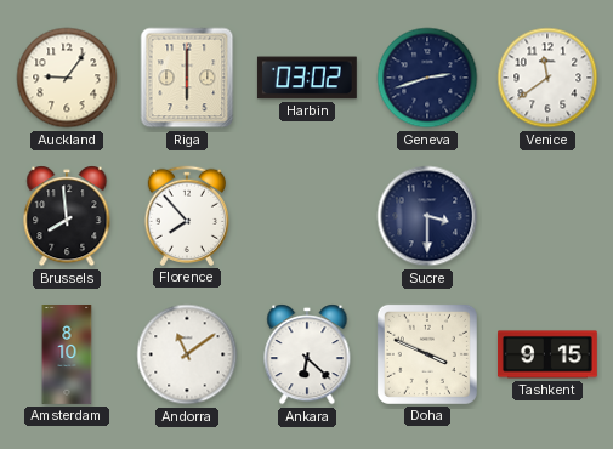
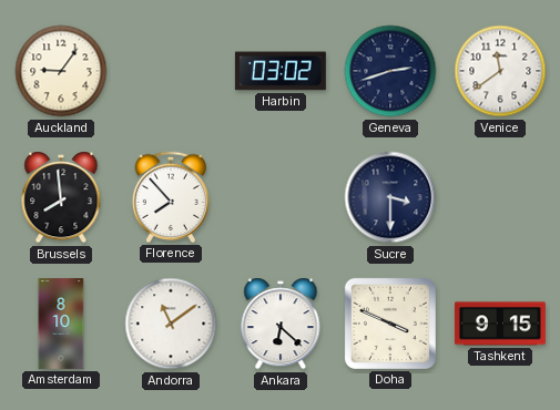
Riga: 6:00 -> none (187, 78)
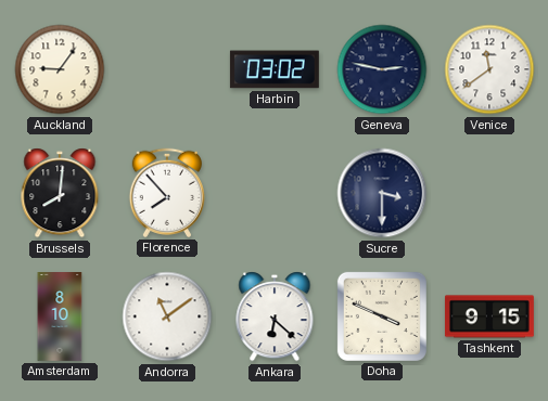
Geneva: 2:42 -> 2:47 (382, 69)
Brussels: 7:59 -> 8:01 (60, 193)
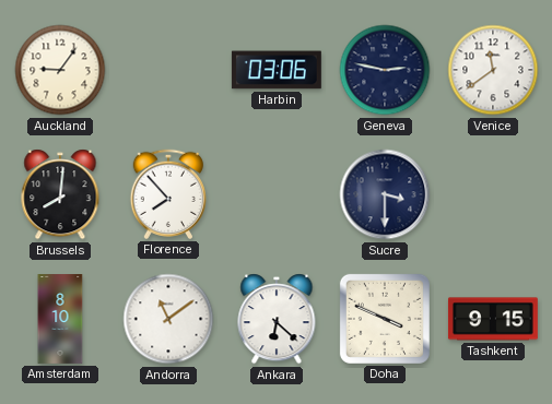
Harbin: 03:02 -> 03:06 (277, 70)
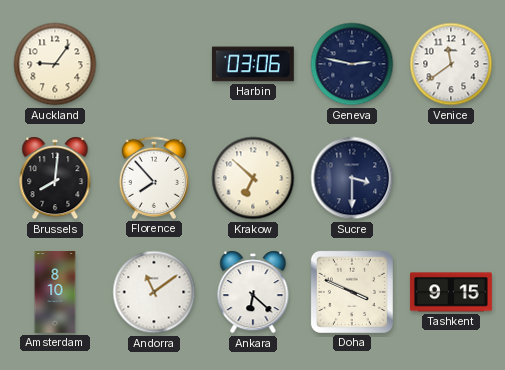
Krakow: none -> 6:52 (253, 178)
